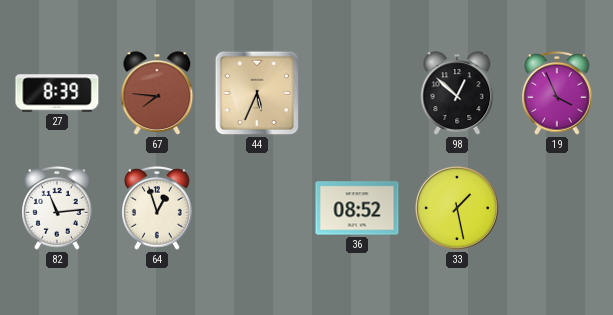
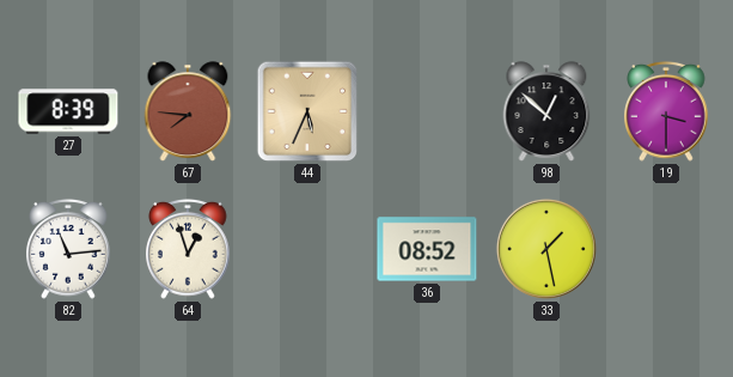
19: 3:56 -> 3:30 (666, 111)
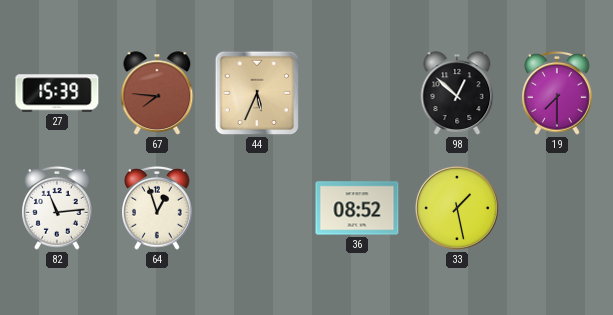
27: 8:39 -> 15:39 (57, 93)
19: 3:30 -> 7:30 (557, 93)
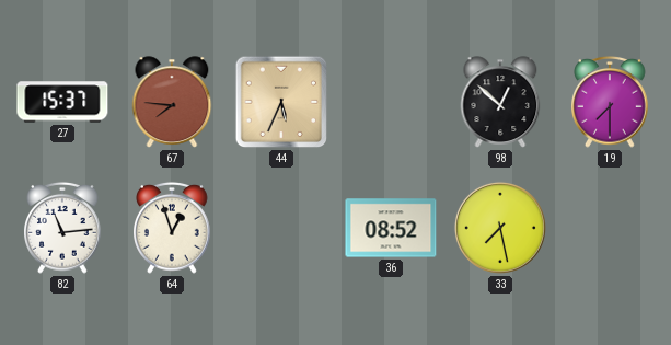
27: 15:39 -> 15:37 (62, 102)
33: 1:28 -> 7:28 (500, 228)
